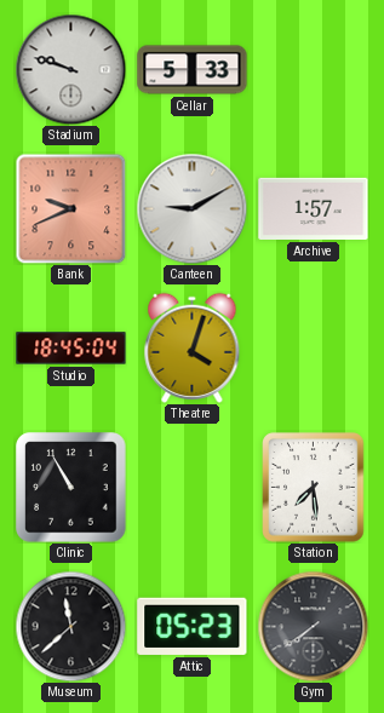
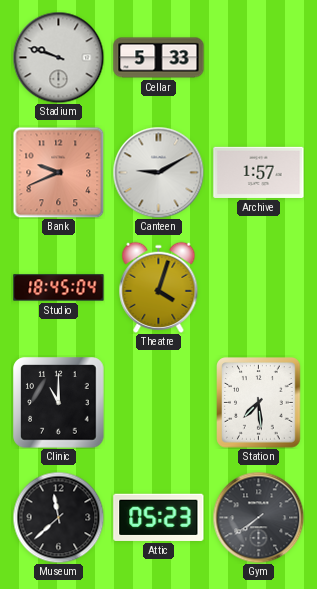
Clinic: 10:55 -> 11:00 (59, 403)
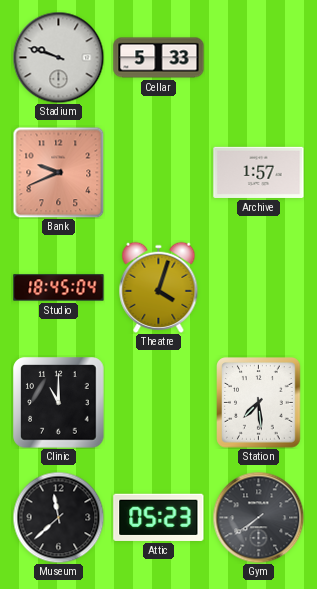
Canteen: 9:10 -> none (158, 172)
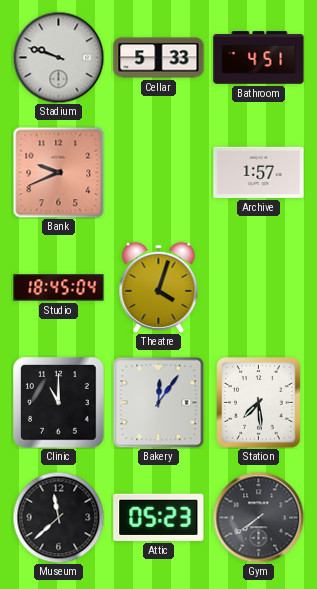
Bathroom: none -> 4:51 (259, 58)
Bakery: none -> 12:06 (158, 402)
